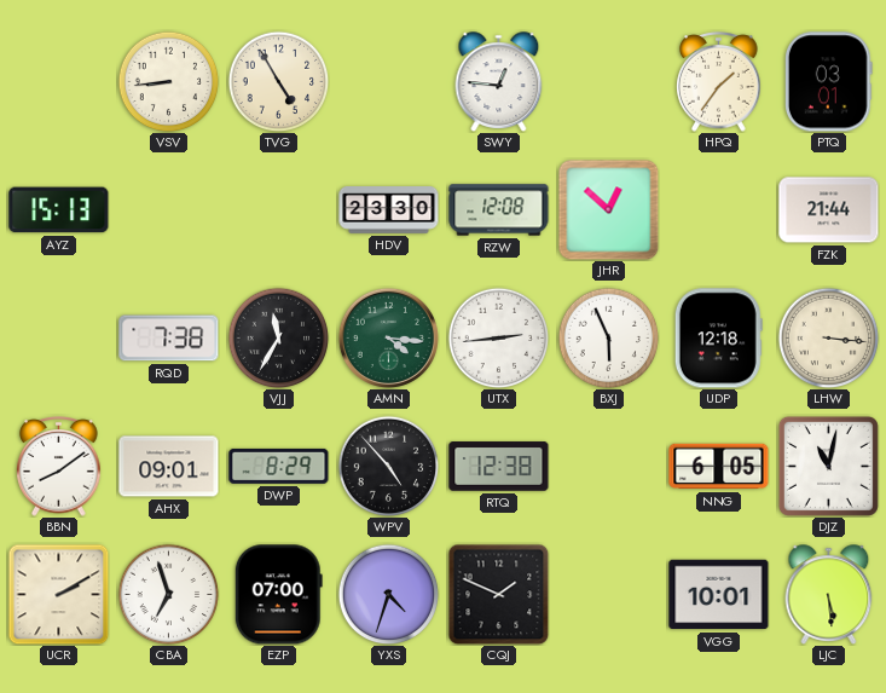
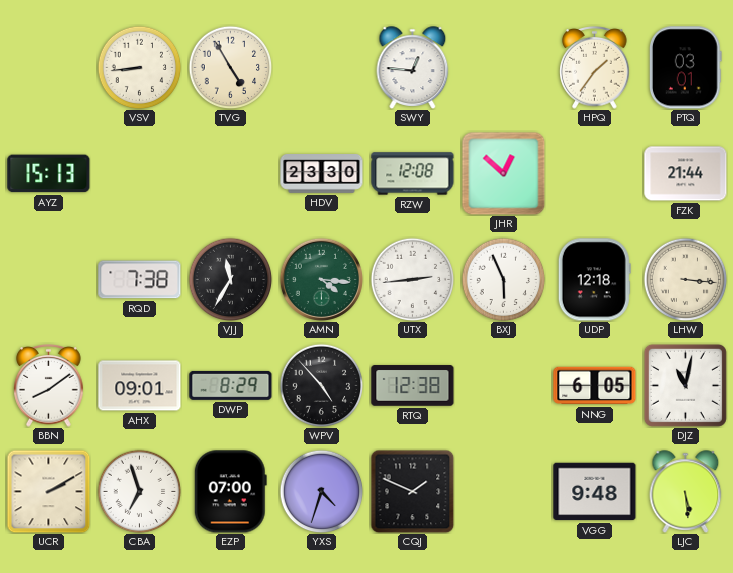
VGG: 10:01 -> 9:48 (595, 492)
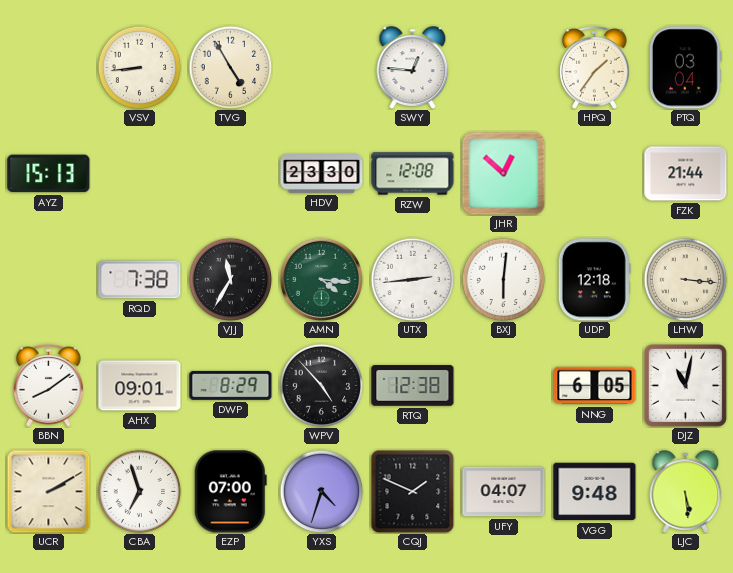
PTQ: 03:01 -> 03:04 (685, 68)
BXJ: 5:56 -> 6:01 (503, 279)
UFY: none -> 04:07 (504, 492)
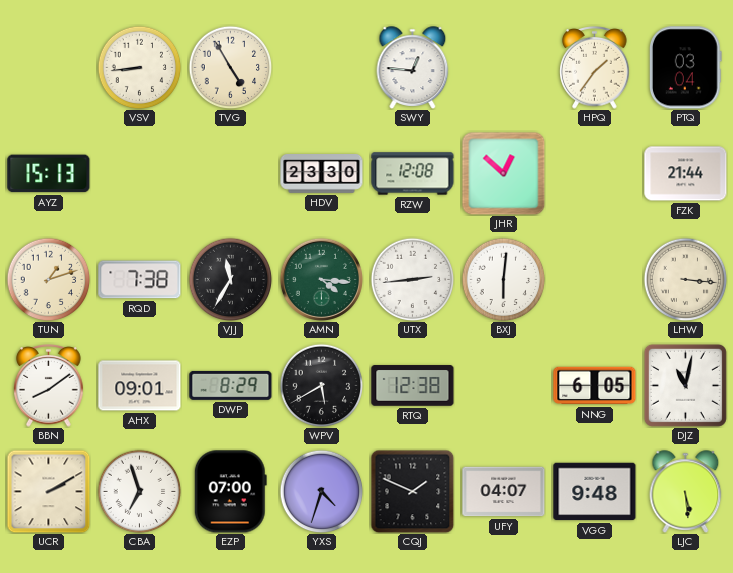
TUN: none -> 1:12 (48, 279)
UDP: 12:18 -> none (594, 280)
WPV: 4:53 -> 5:40 (321, 385)
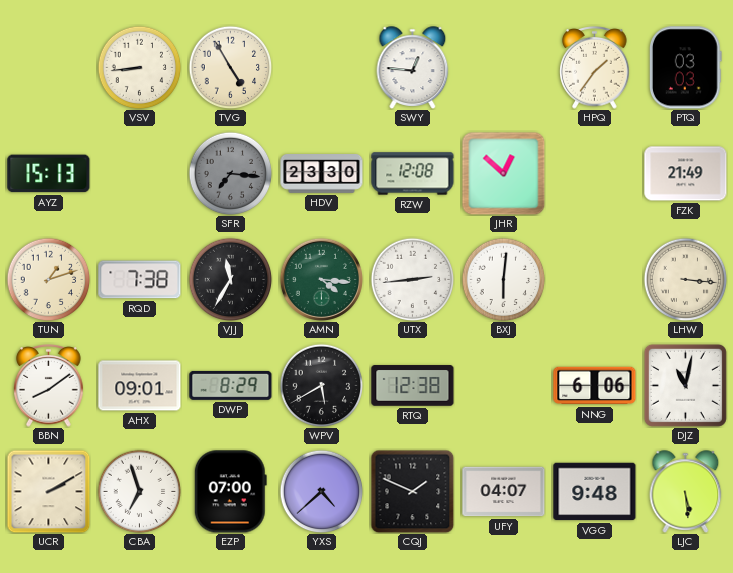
PTQ: 03:04 -> 03:03 (685, 68)
SFR: none -> 7:16 (230, 173)
FZK: 21:44 -> 21:49 (686, 174)
NNG: 6:05 -> 6:06 (595, 386)
YXS: 4:33 -> 4:38 (321, 491)
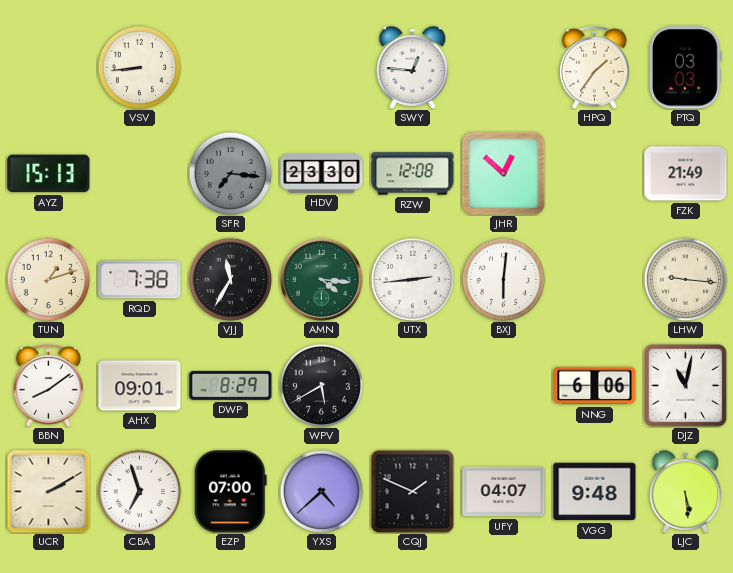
TVG: 4:55 -> none (230, 67)
LHW: 3:16 -> 9:16 (685, 279)
RTQ: 12:38 -> none (413, 386)
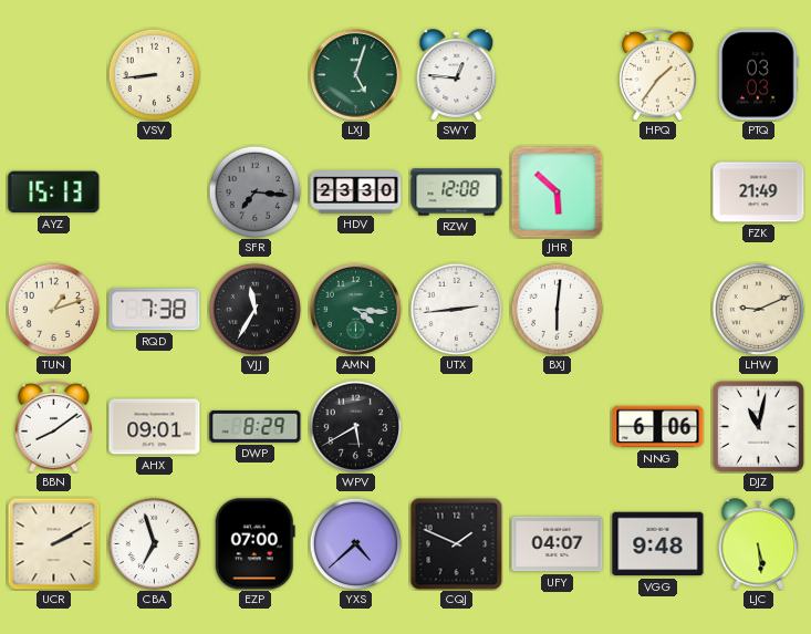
LXJ: none -> 5:03 (355, 74)
JHR: 12:52 -> 5:52 (557, 191)
LHW: 9:16 -> 9:11 (758, 309)
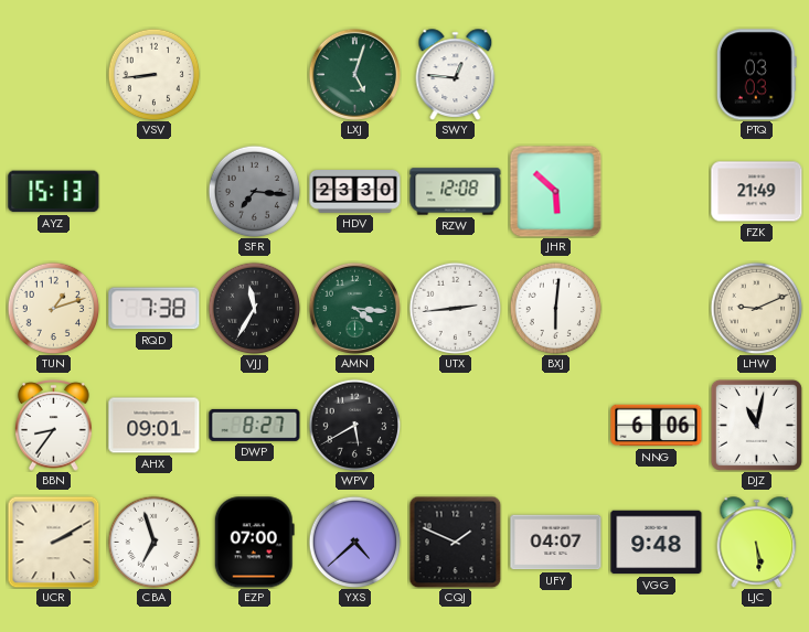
HPQ: 1:36 -> none (658, 75)
BBN: 8:09 -> 8:36 (54, 426)
DWP: 8:29 -> 8:27 (255, 425)
